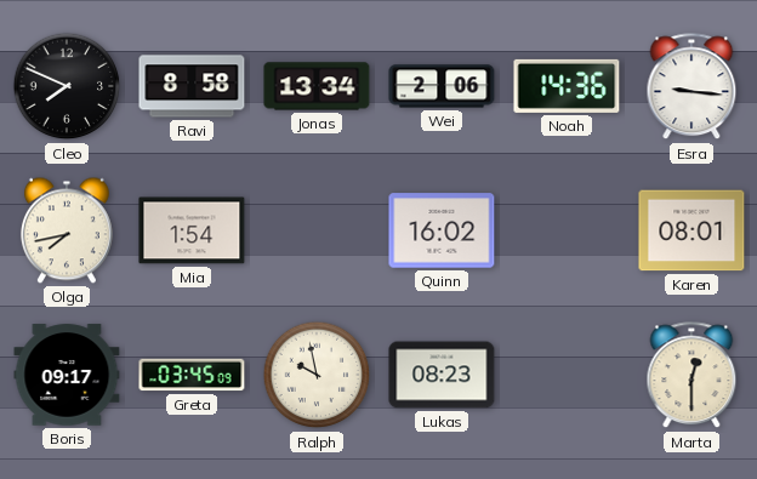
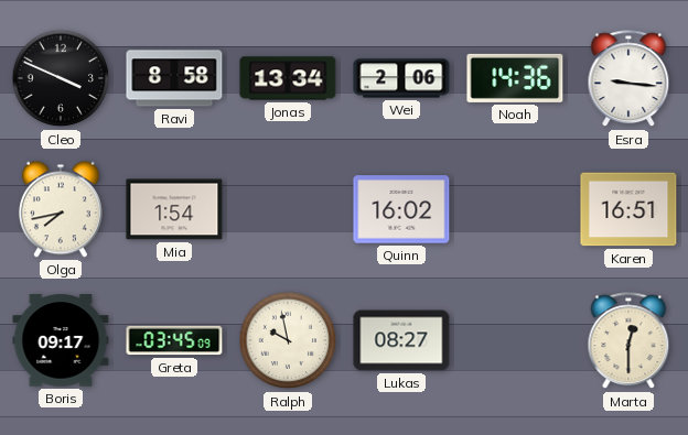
Cleo: 7:49 -> 3:49 (61, 78)
Karen: 08:01 -> 16:51 (628, 209)
Lukas: 08:23 -> 08:27 (401, 340)
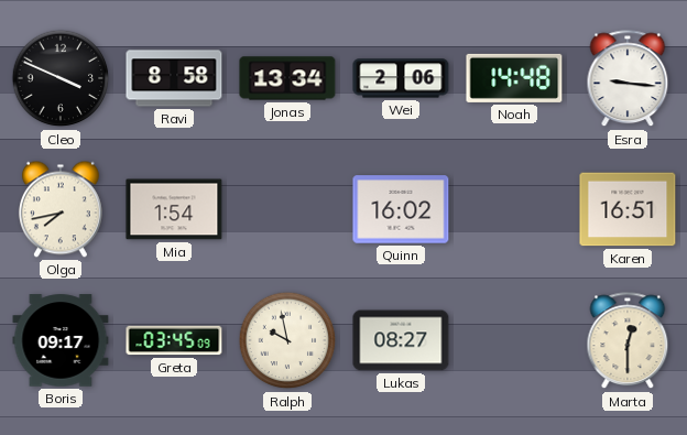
Noah: 14:36 -> 14:48 (514, 78)
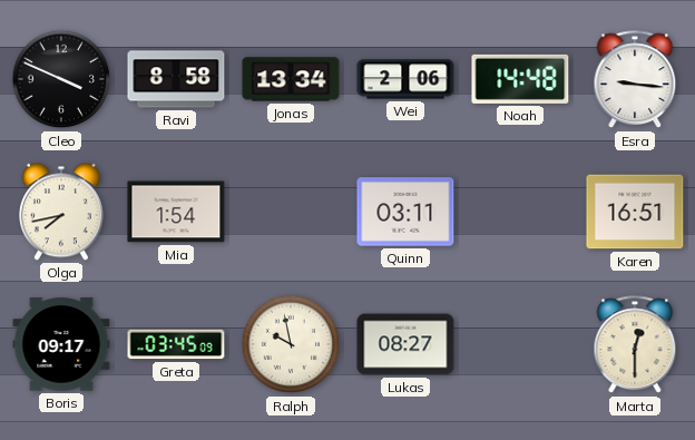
Quinn: 16:02 -> 03:11 (405, 212)
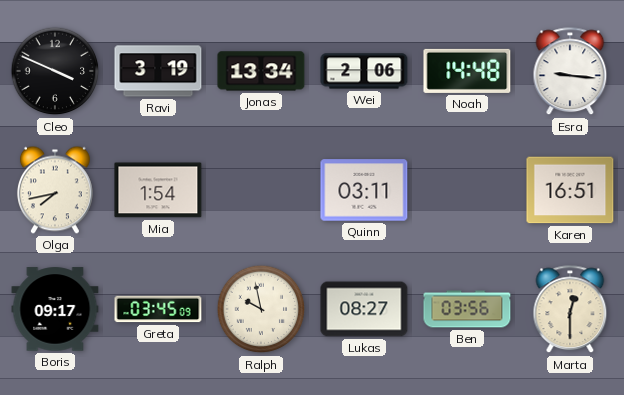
Ravi: 8:58 -> 3:19 (158, 71)
Ben: none -> 03:56 (467, 309)
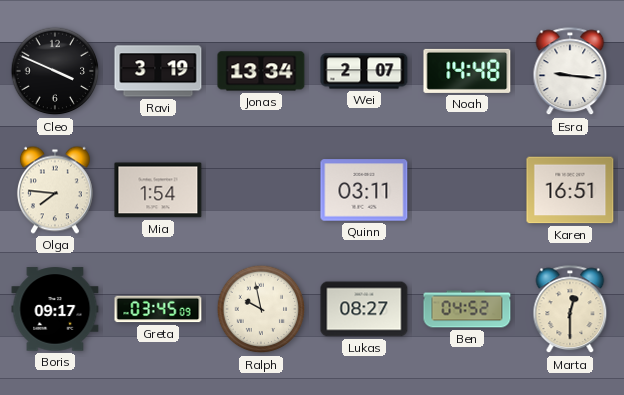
Wei: 2:06 -> 2:07 (364, 71)
Olga: 7:43 -> 7:46 (55, 190)
Ben: 03:56 -> 04:52 (467, 309)
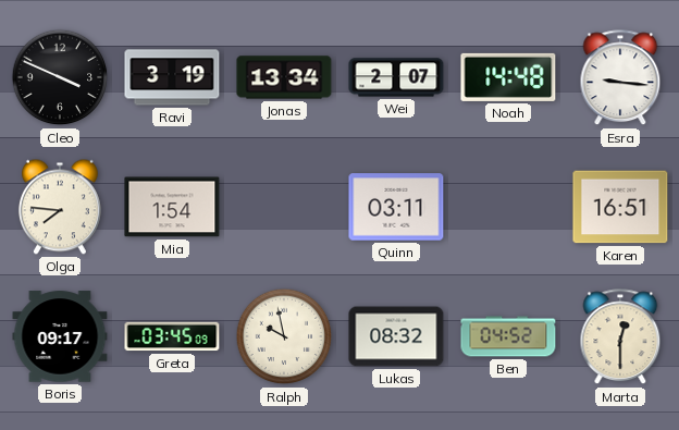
Lukas: 08:27 -> 08:32 (396, 336)
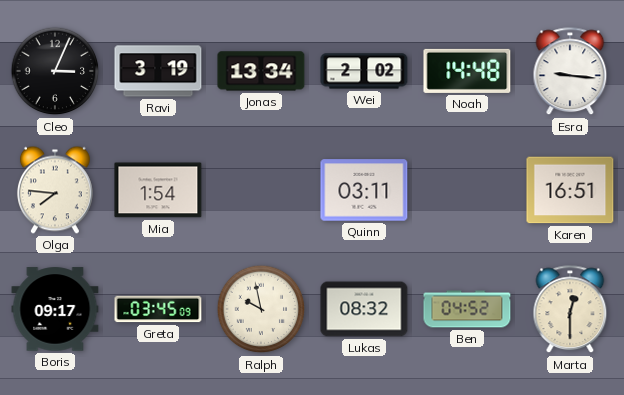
Cleo: 3:49 -> 3:04 (55, 71)
Wei: 2:07 -> 2:02 (364, 71)
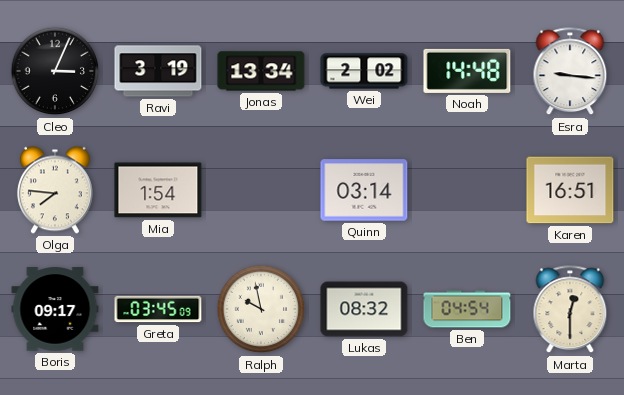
Quinn: 03:11 -> 03:14 (364, 190)
Ben: 04:52 -> 04:54 (467, 309)
